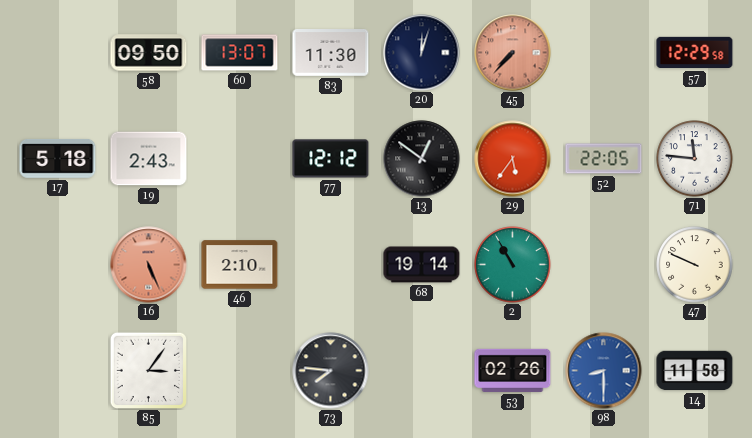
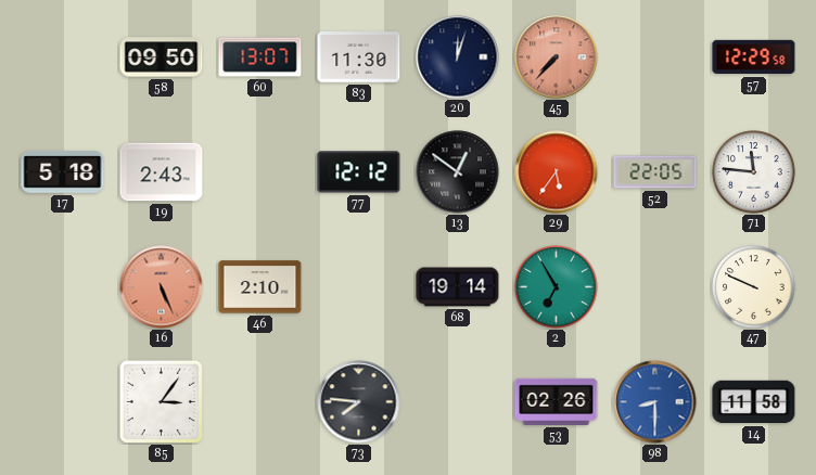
2: 10:55 -> 6:55 (557, 287)
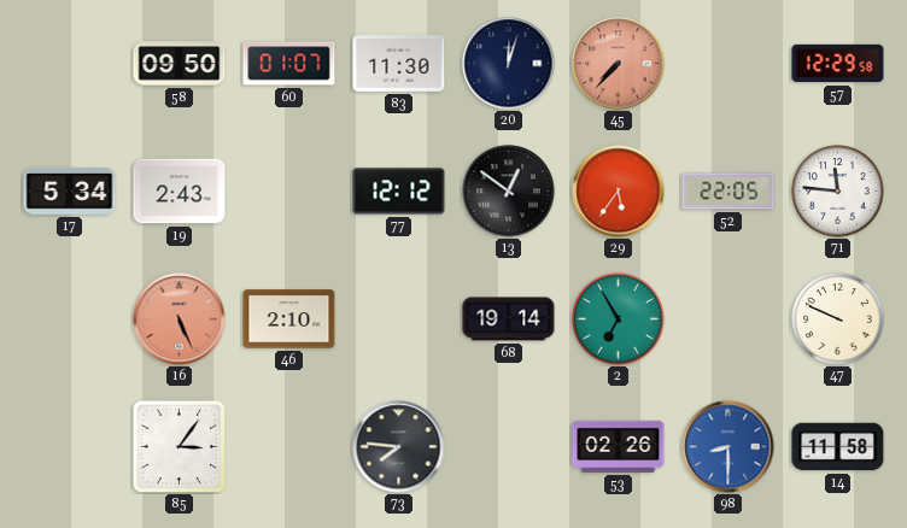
60: 13:07 -> 01:07 (289, 64)
17: 5:18 -> 5:34 (70, 192)
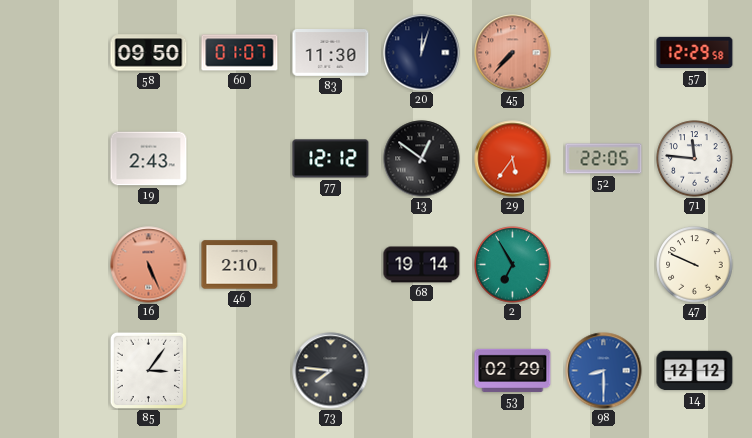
17: 5:34 -> none (70, 192)
53: 02:26 -> 02:29 (513, 370)
14: 11:58 -> 12:12 (695, 371)
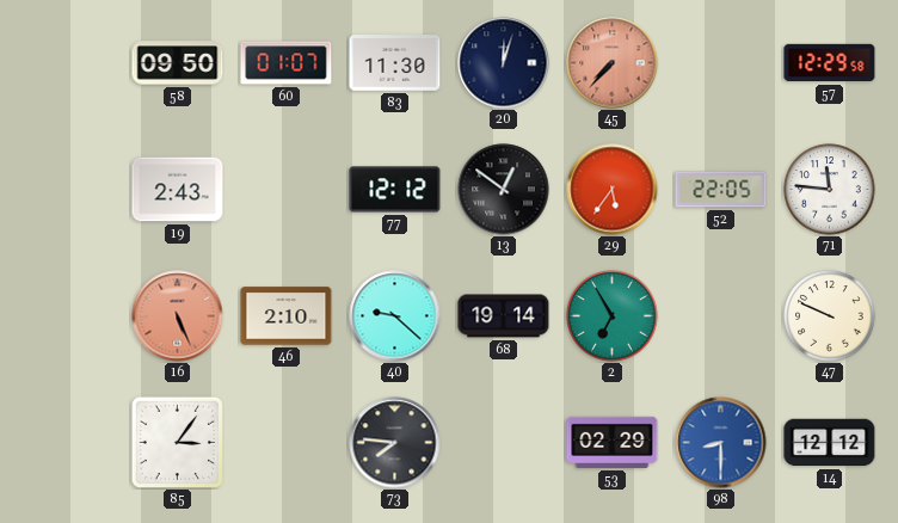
40: none -> 9:22 (395, 316)
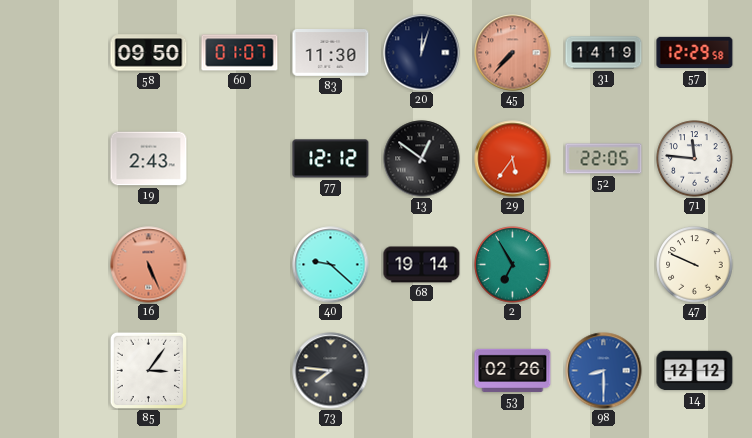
31: none -> 14:19 (604, 53)
46: 2:10 -> none (287, 316)
53: 02:29 -> 02:26 (513, 370)
